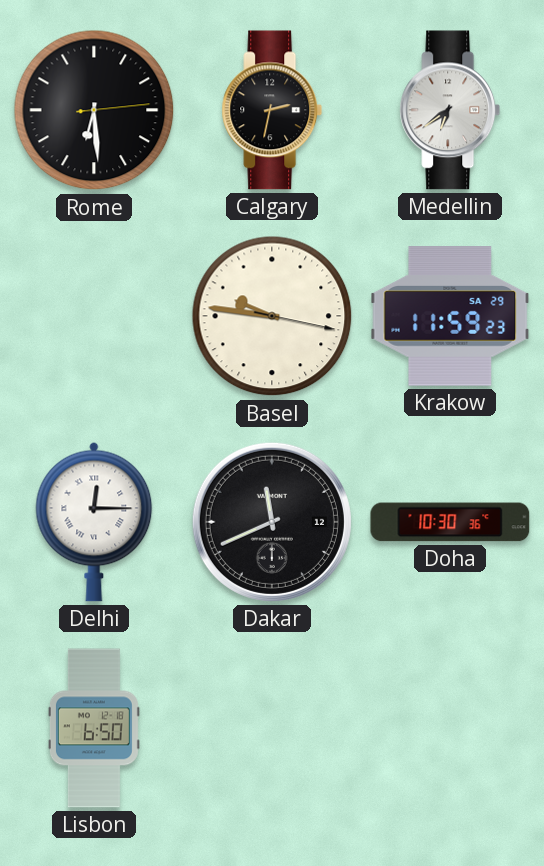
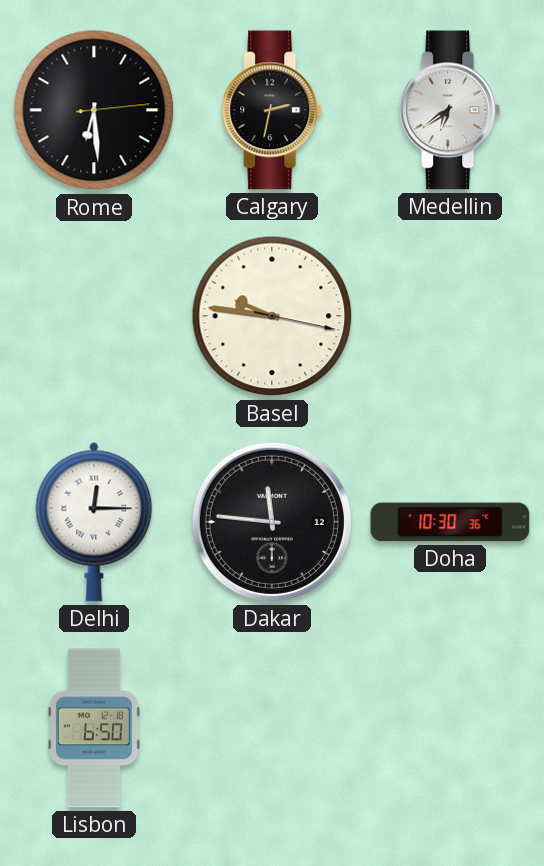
Krakow: 11:59 -> none (450, 316)
Dakar: 11:41 -> 11:46 (272, 522)
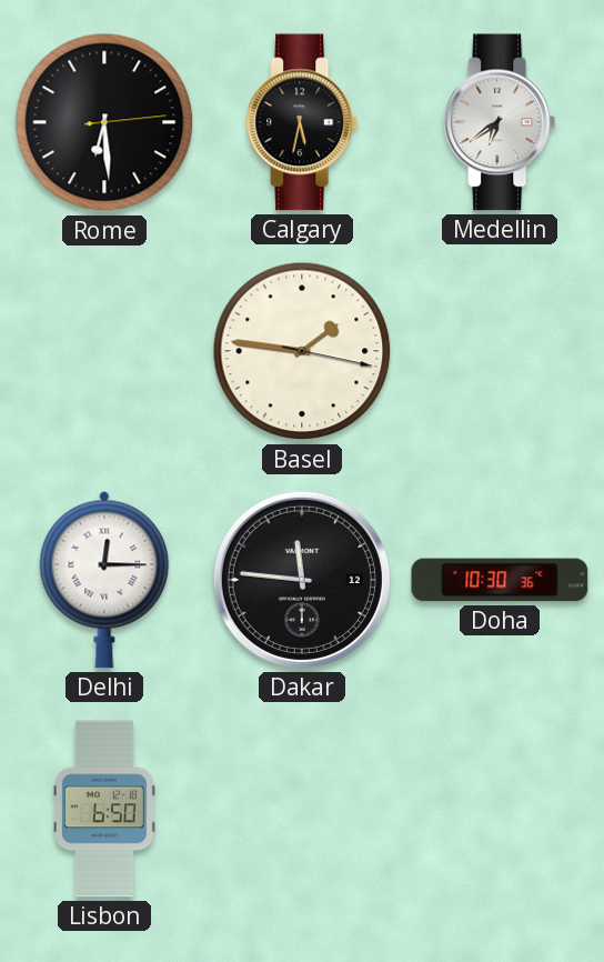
Calgary: 2:32 -> 5:32 (302, 122)
Basel: 9:46 -> 1:46 (302, 351)
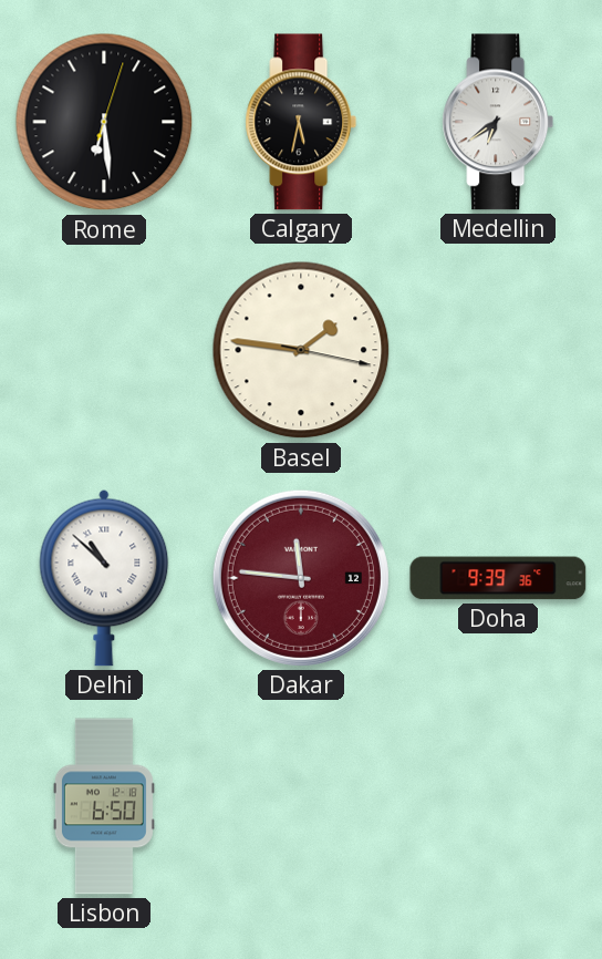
Rome: 6:29:14 -> 6:29:03 (104, 122)
Delhi: 12:15 -> 10:52 (104, 578)
Dakar dial: black -> burgundy (301, 578)
Doha: 10:30 -> 9:39 (498, 578)
